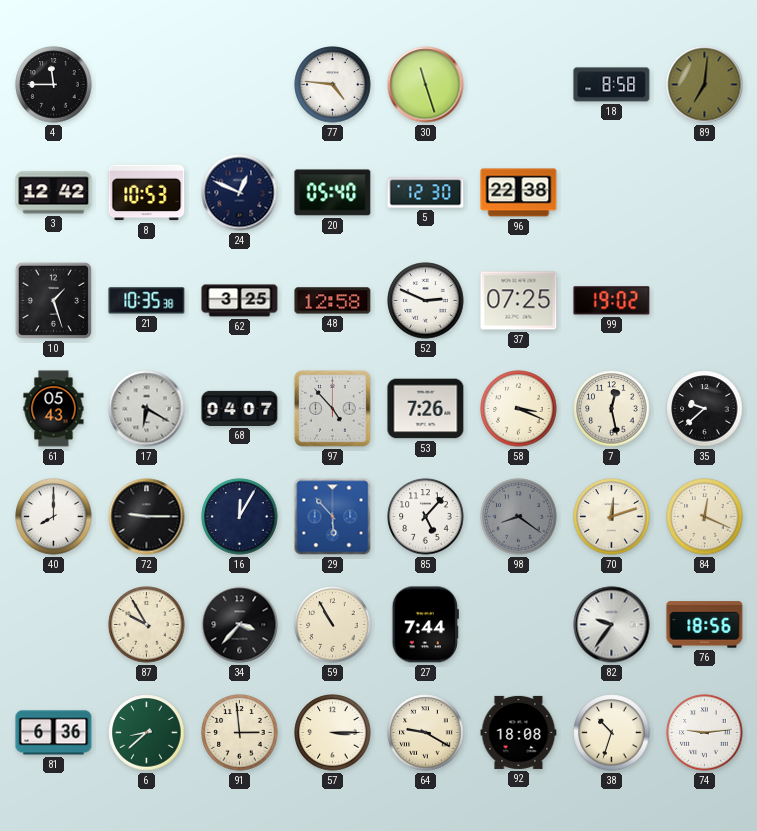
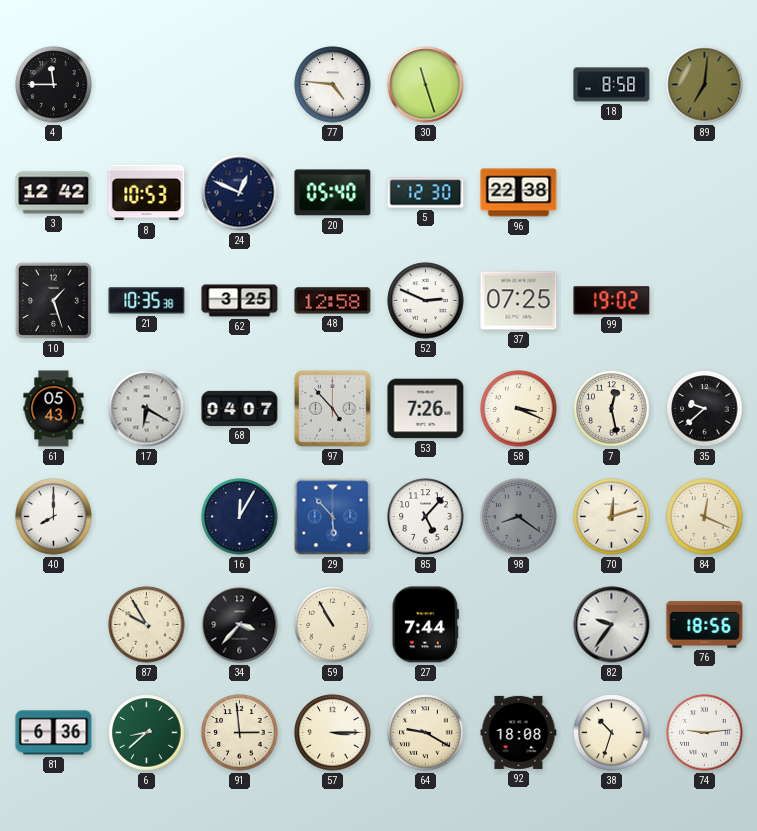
72: 9:15 -> none (147, 517)
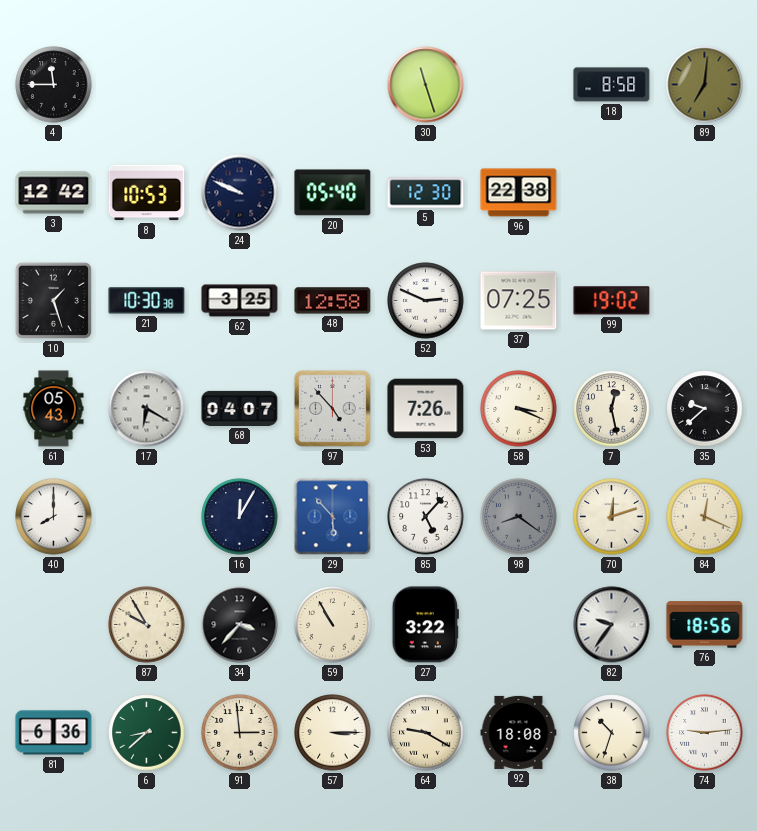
77: 4:46 -> none (333, 85)
24: 12:49 -> 9:49 (240, 193)
21: 10:35 -> 10:30 (147, 301)
27: 7:44 -> 3:22 (425, 625)
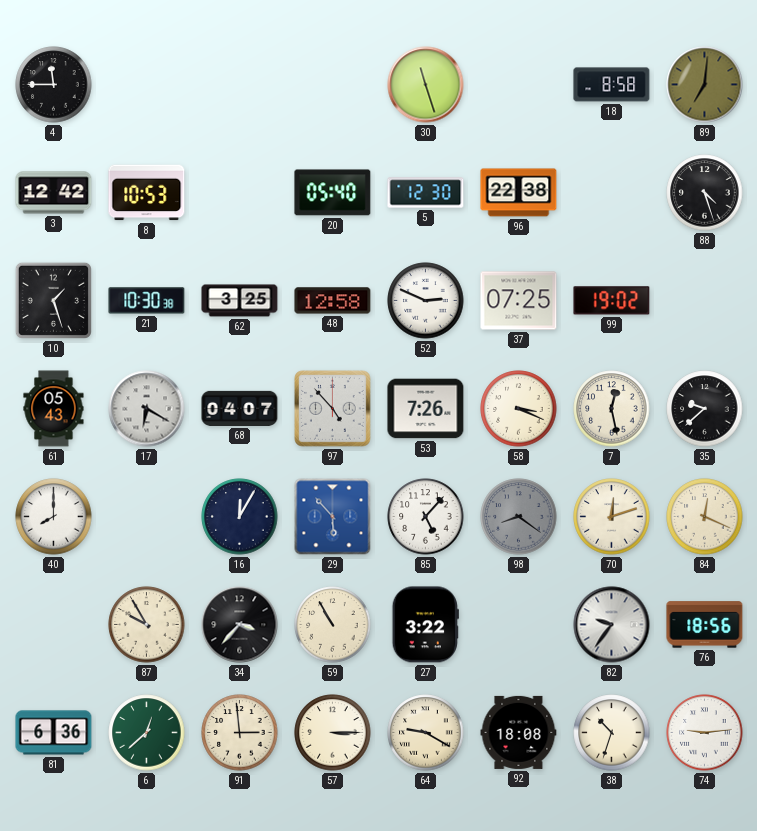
24: 9:49 -> none (240, 193)
88: none -> 4:27 (705, 193)
6: 8:38 -> 12:38 (147, 733)
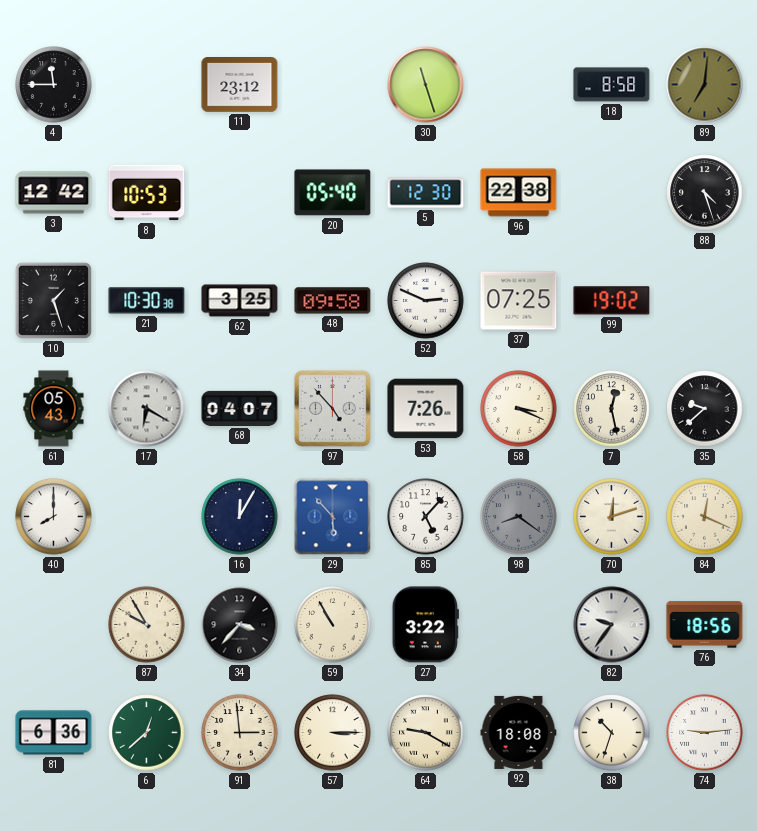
11: none -> 23:12 (240, 85)
48: 12:58 -> 09:58 (333, 301)
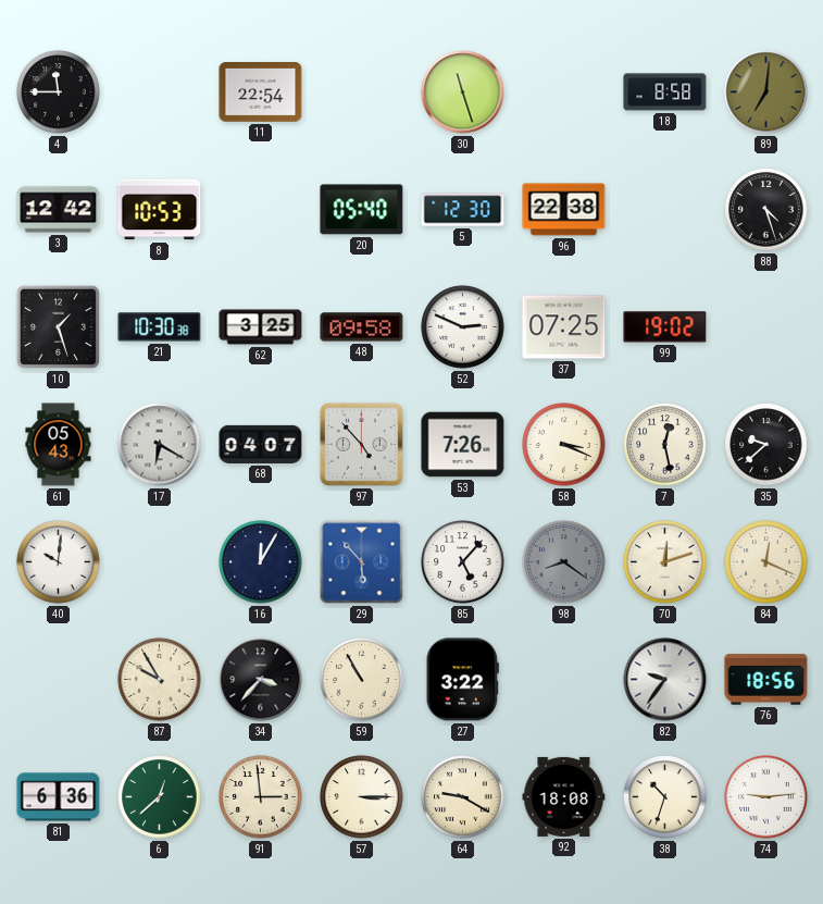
11: 23:12 -> 22:54 (261, 92)
40: 8:00 -> 10:01 (59, 562)
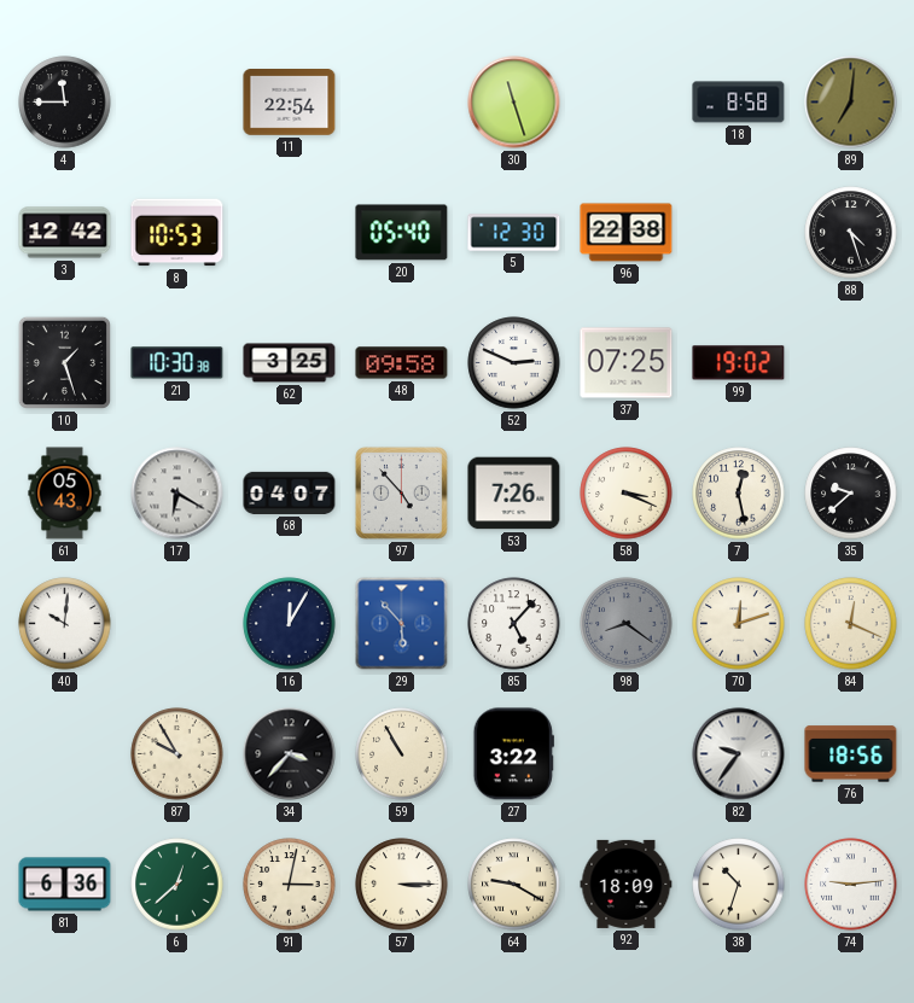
91: 2:59 -> 3:02 (290, 885)
92: 18:08 -> 18:09 (627, 884)
